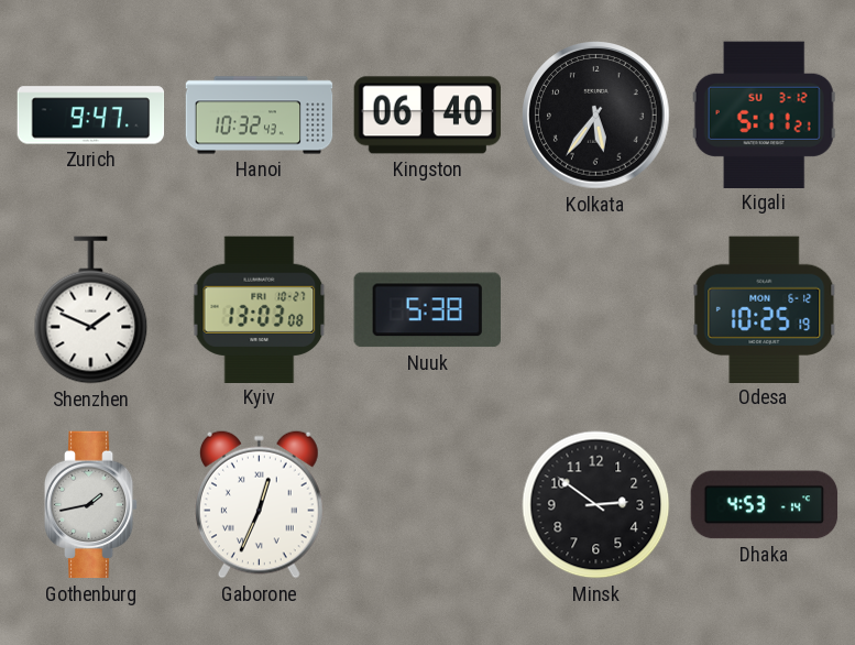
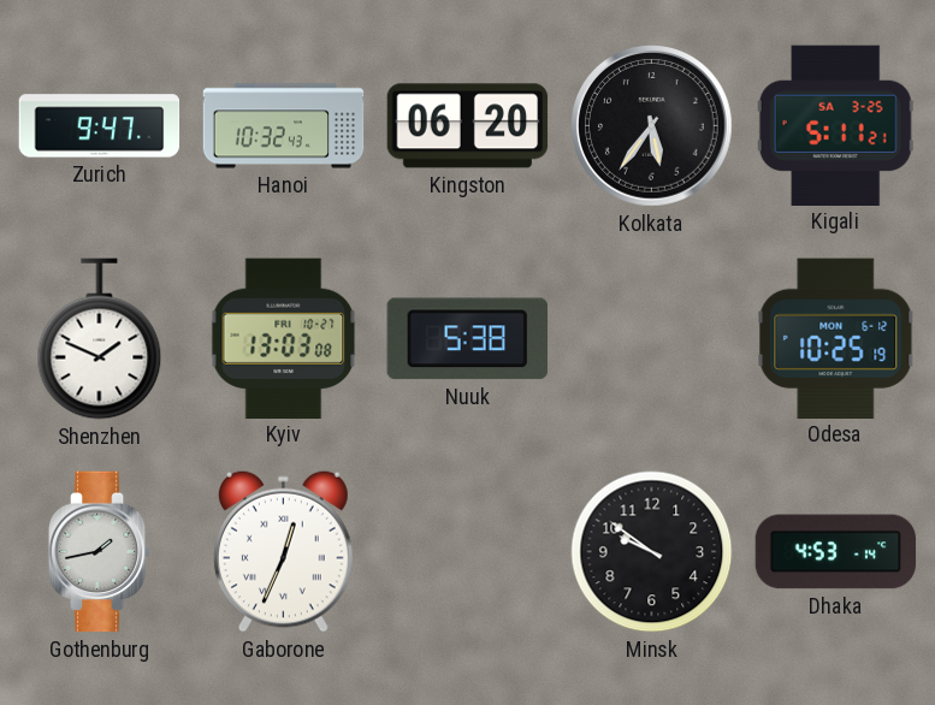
Kingston: 06:40 -> 06:20 (468, 126)
Kigali date: SU 3-12 -> SA 3-25 (835, 125)
Minsk: 2:51 -> 9:51 (652, 552)
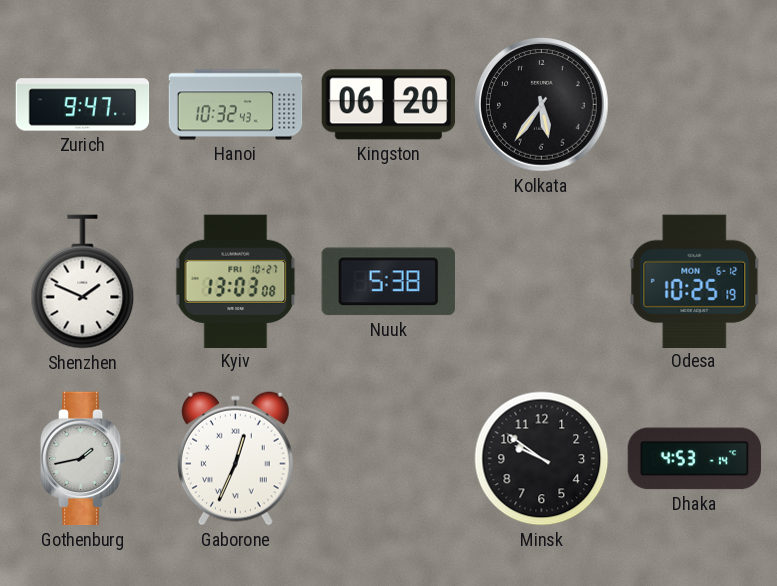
Kigali: 5:11 -> none (835, 125)
